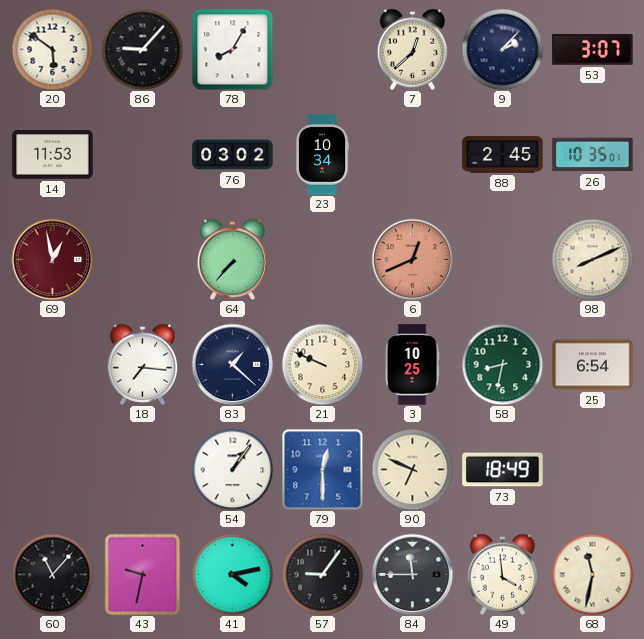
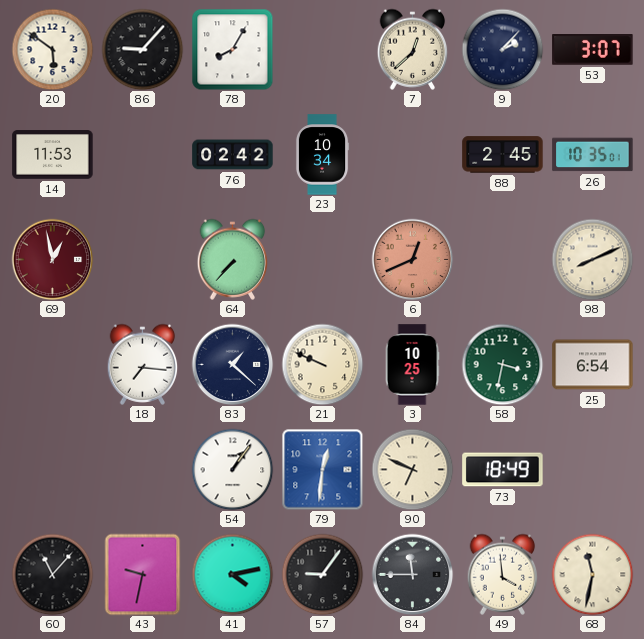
76: 03:02 -> 02:42 (233, 155)
58: 8:32 -> 3:32 (502, 364)
79: 12:30 -> 12:31 (322, 469)
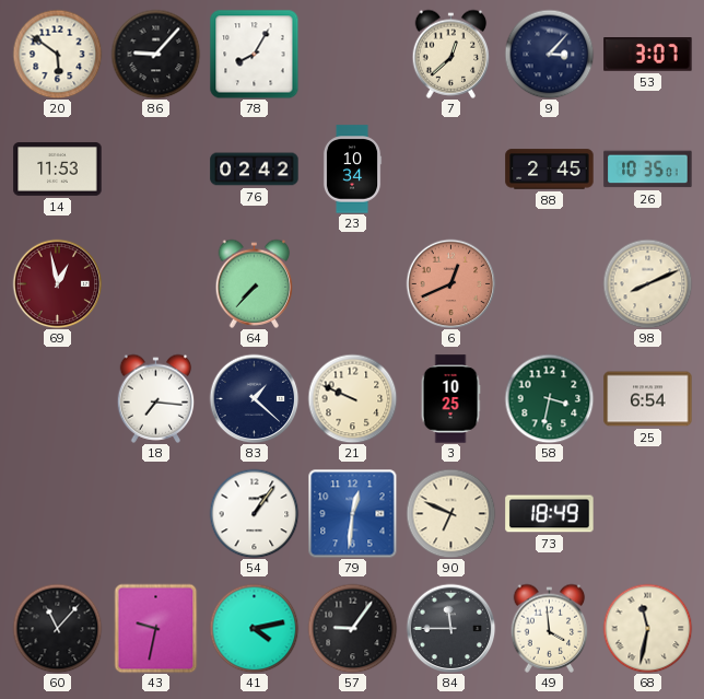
9: 2:07 -> 3:07 (549, 54)
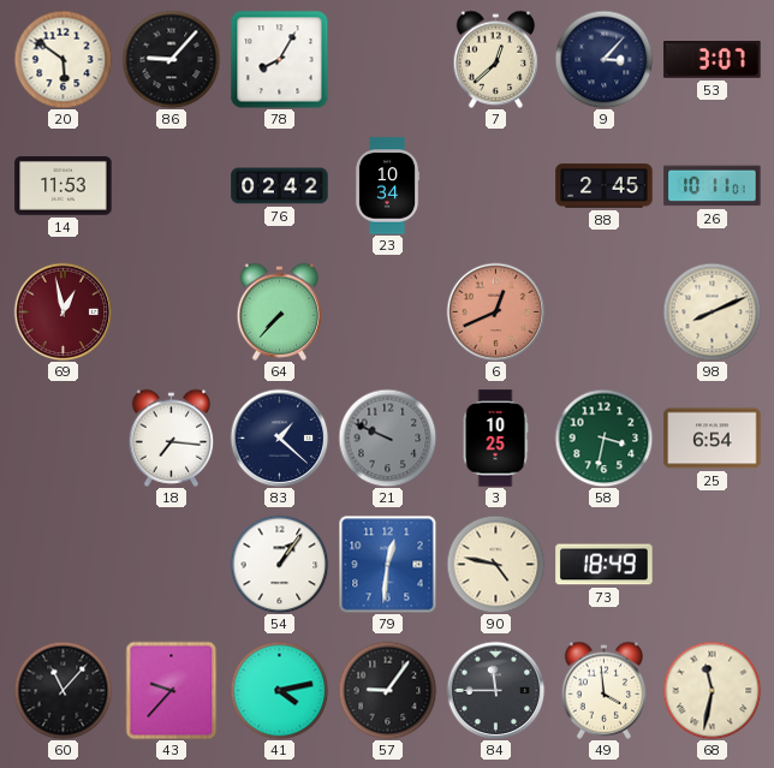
26: 10:35 -> 10:11 (713, 186)
21 dial: cream -> grey (387, 437)
90: 6:49 -> 4:47 (495, 564)
43: 9:32 -> 9:37 (172, 690)
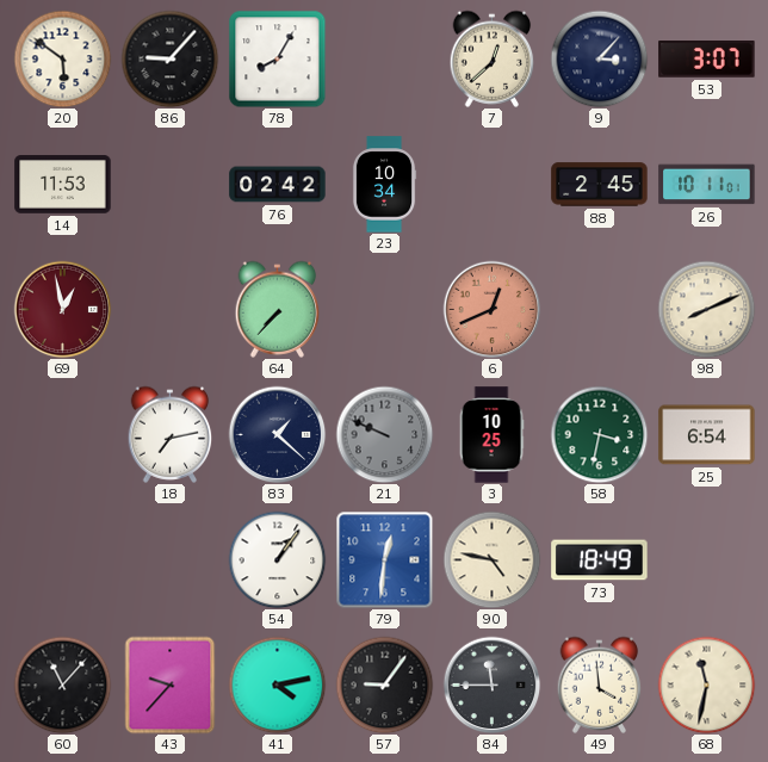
18: 7:16 -> 7:13 (171, 434)
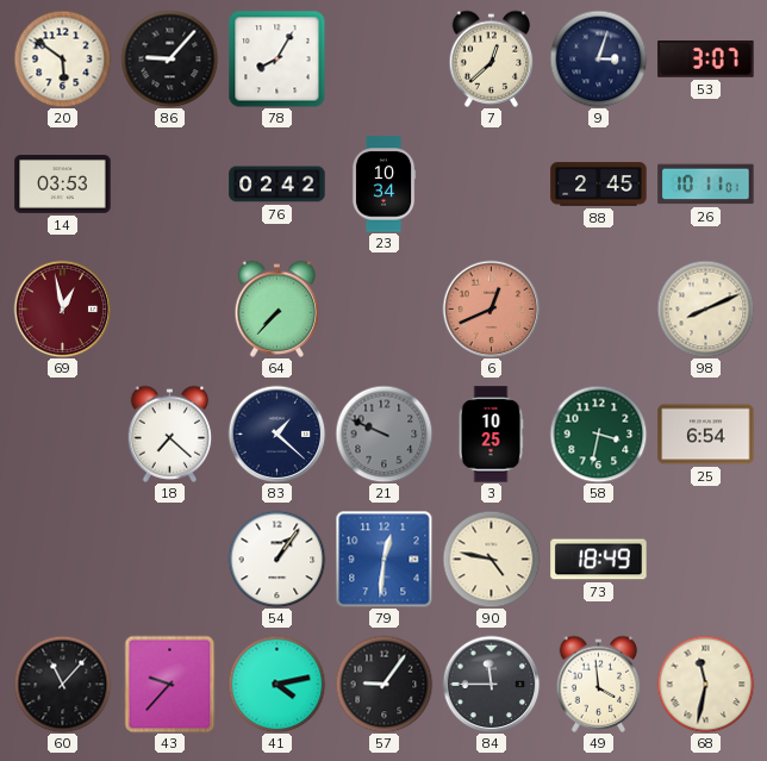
9: 3:07 -> 3:03 (598, 58)
14: 11:53 -> 03:53 (63, 185)
18: 7:13 -> 7:22 (170, 433)
